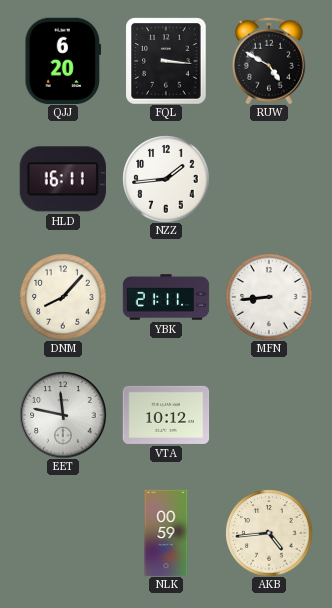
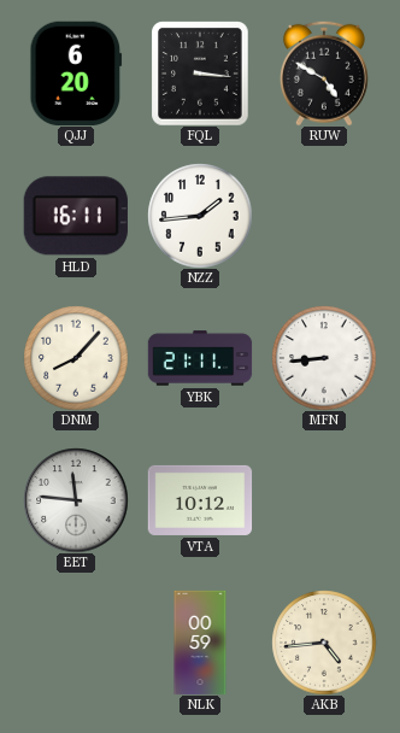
EET: 11:47 -> 11:46 (76, 500)
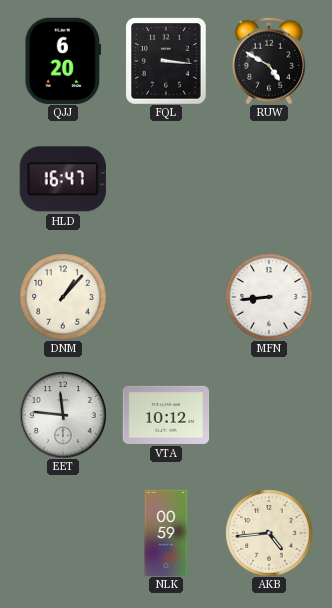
HLD: 16:11 -> 16:47 (63, 179)
NZZ: 1:44 -> none (200, 216)
DNM: 8:07 -> 1:07 (63, 297)
YBK: 21:11 -> none (200, 358)
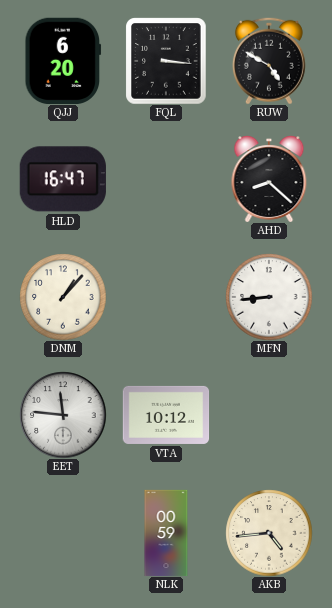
AHD: none -> 8:22 (269, 179)
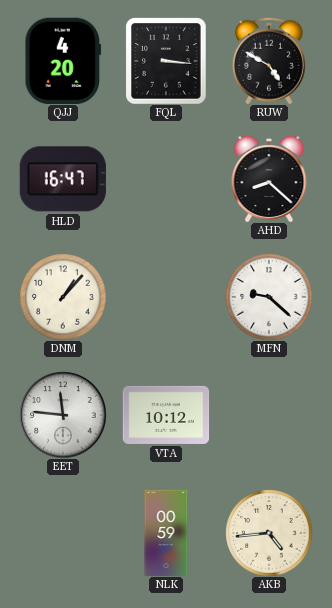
QJJ: 6:20 -> 4:20 (63, 60)
MFN: 8:44 -> 9:22 (269, 297)
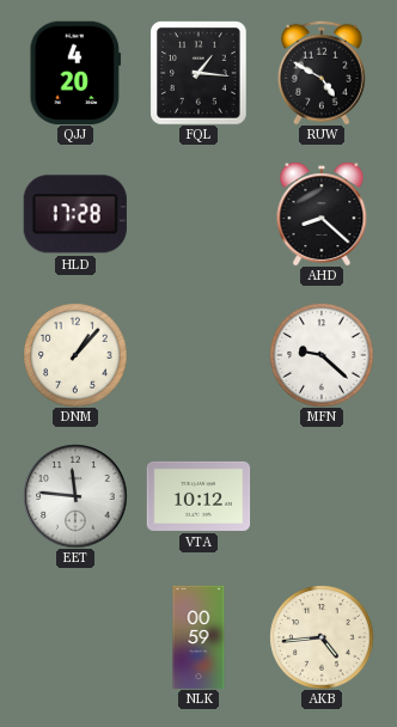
FQL: 3:16 -> 1:16 (198, 73)
HLD: 16:47 -> 17:28 (75, 214)
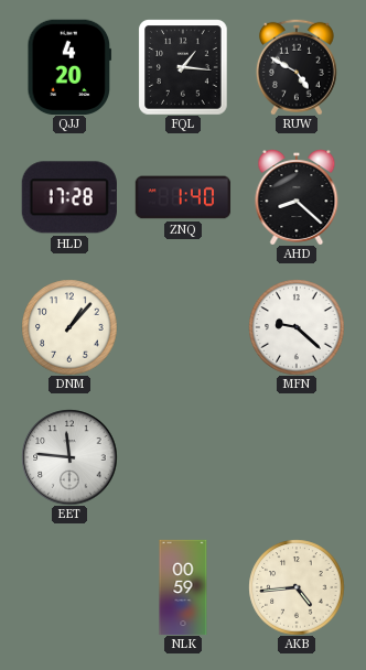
ZNQ: none -> 1:40 (183, 197)
VTA: 10:12 -> none (198, 496)
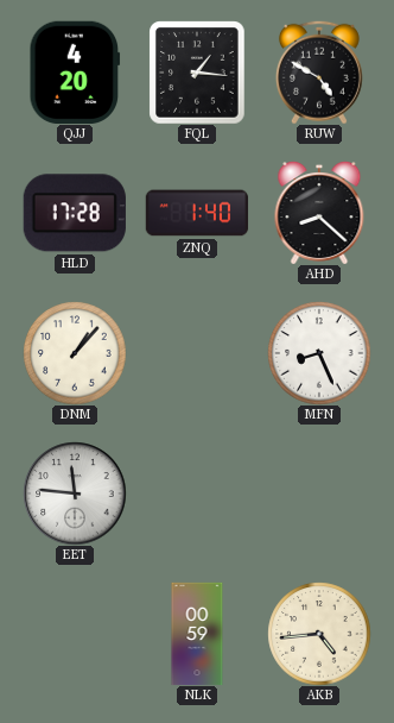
MFN: 9:22 -> 8:26 (319, 353)
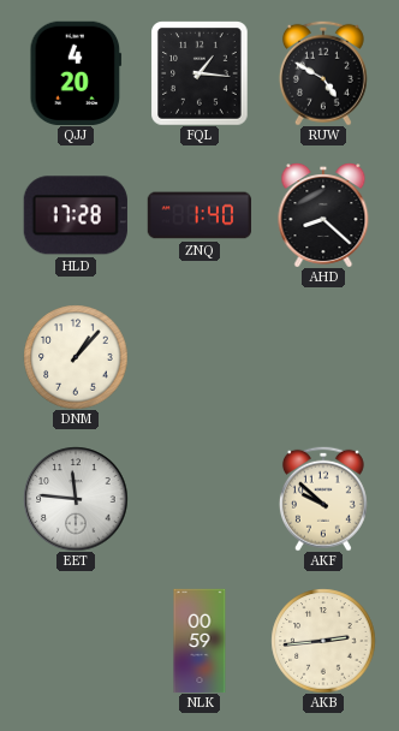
MFN: 8:26 -> none (319, 353)
AKF: none -> 9:52 (323, 499)
AKB: 4:44 -> 2:44 (323, 641)
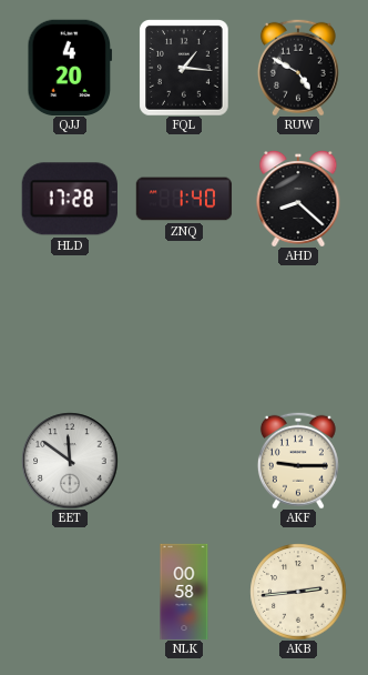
DNM: 1:07 -> none (76, 357)
EET: 11:46 -> 11:51 (70, 461)
AKF: 9:52 -> 9:15 (298, 461)
NLK: 00:59 -> 00:58 (184, 592)
